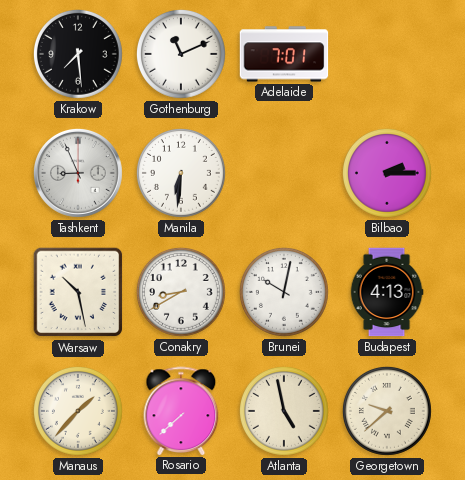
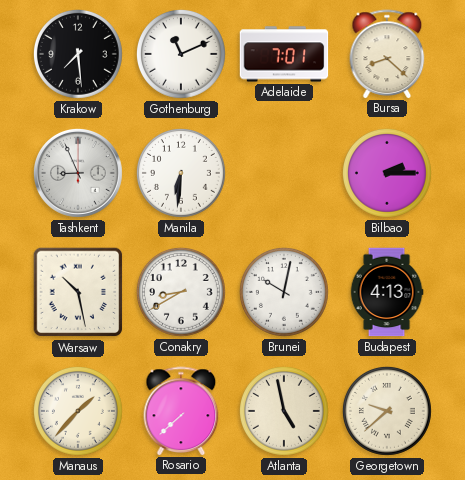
Bursa: none -> 8:22 (387, 54)
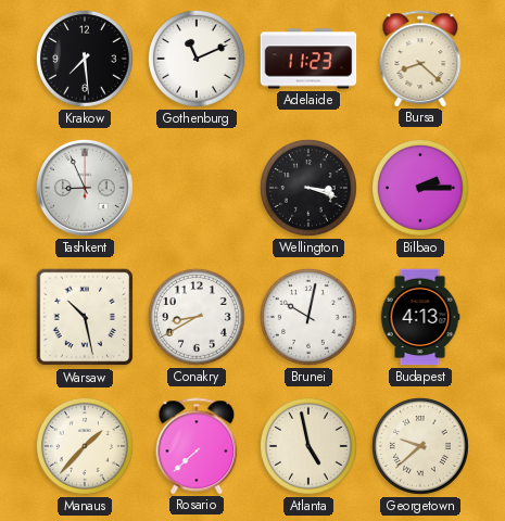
Adelaide: 7:01 -> 11:23 (308, 59)
Manila: 6:31 -> none (181, 173)
Wellington: none -> 3:18 (308, 188)
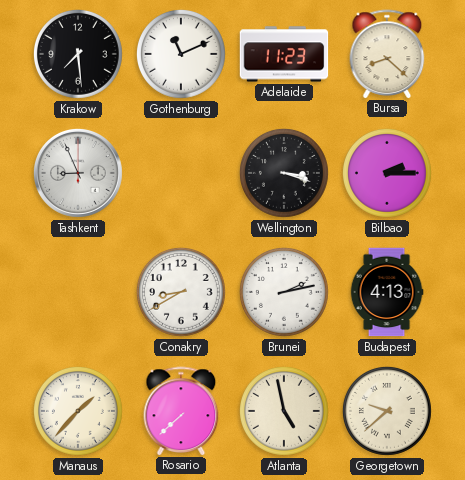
Warsaw: 10:28 -> none (85, 317)
Brunei: 10:02 -> 2:13 (284, 292)
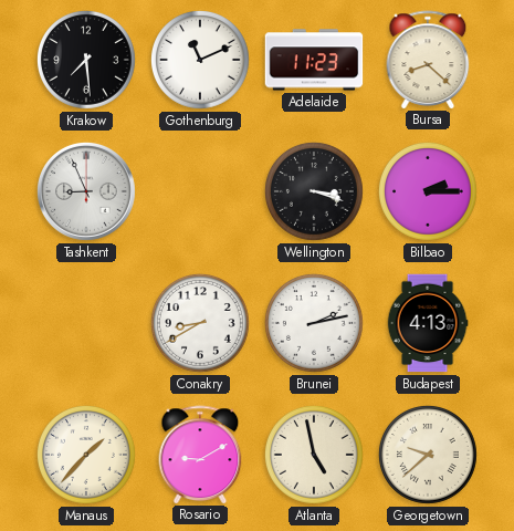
Rosario: 7:38 -> 9:10 (200, 455)
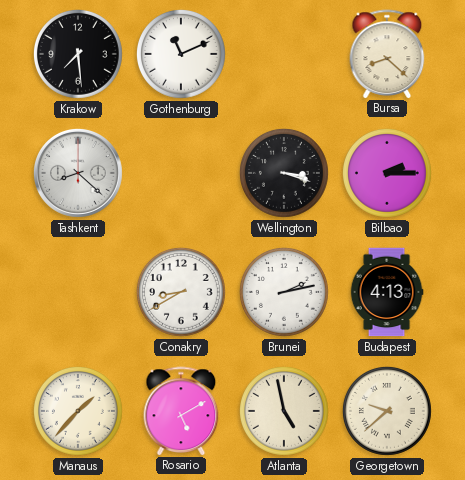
Adelaide: 11:23 -> none (314, 60)
Tashkent: 8:56 -> 8:22 (79, 174)
Rosario: 9:10 -> 5:10 (181, 411)
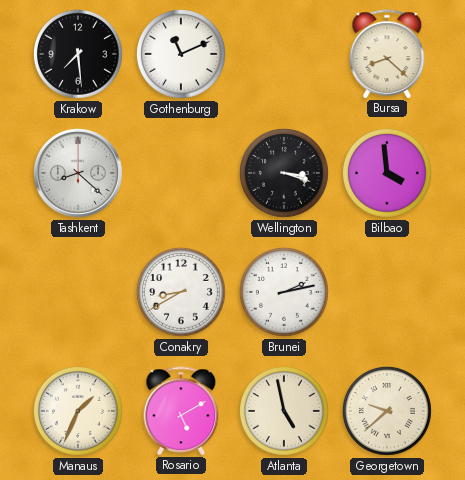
Bilbao: 2:15 -> 3:59 (387, 173)
Budapest: 4:13 -> none (387, 292)
Manaus: 1:37 -> 1:34 (78, 411)
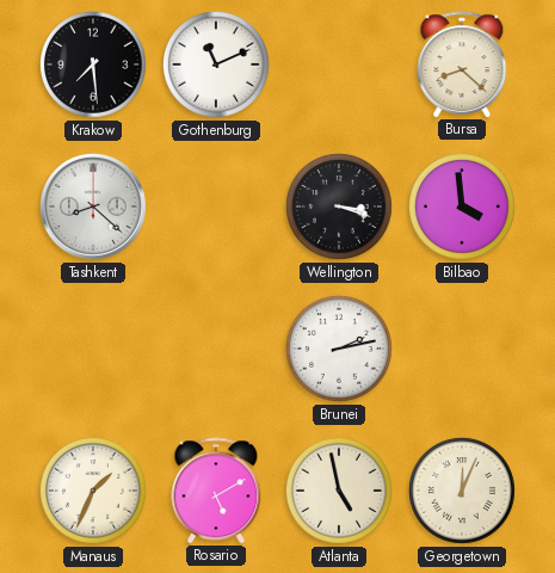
Conakry: 8:40 -> none (181, 292)
Georgetown: 9:38 -> 12:04 (462, 491)
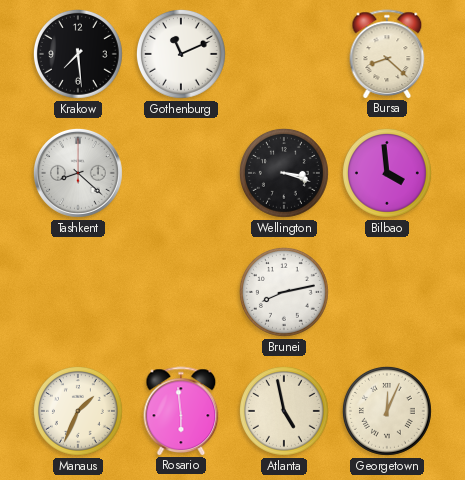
Brunei: 2:13 -> 8:13 (284, 292)
Rosario: 5:10 -> 5:59 (181, 411)
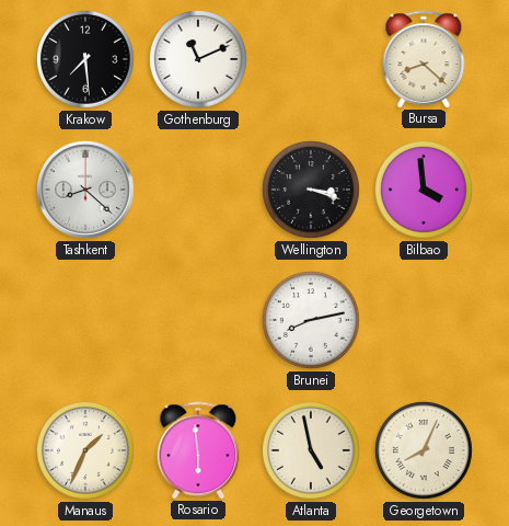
Georgetown: 12:04 -> 8:04 (424, 450)
